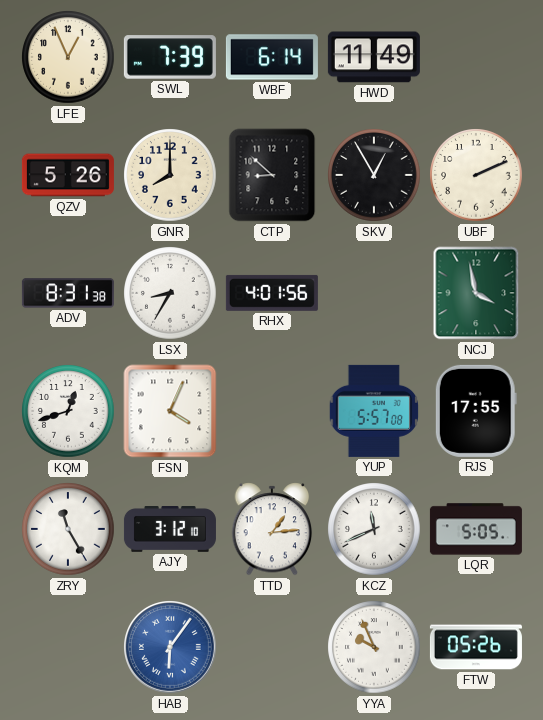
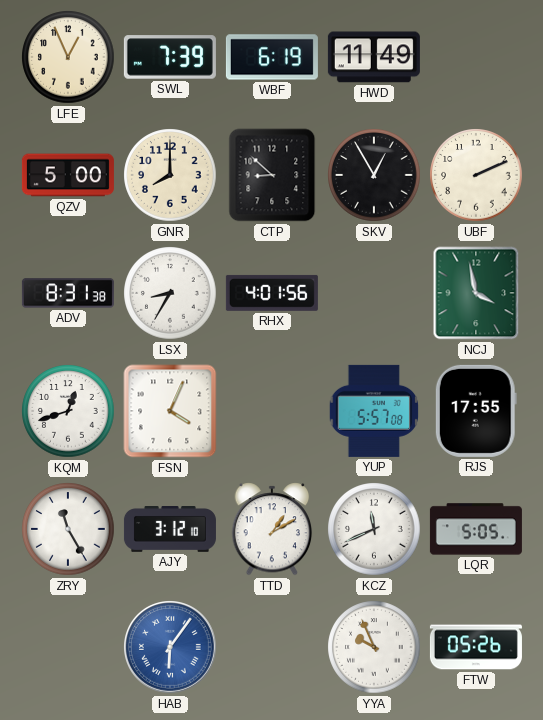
WBF: 6:14 -> 6:19 (272, 57)
QZV: 5:26 -> 5:00 (68, 175)
TTD: 1:14 -> 1:10 (272, 529)
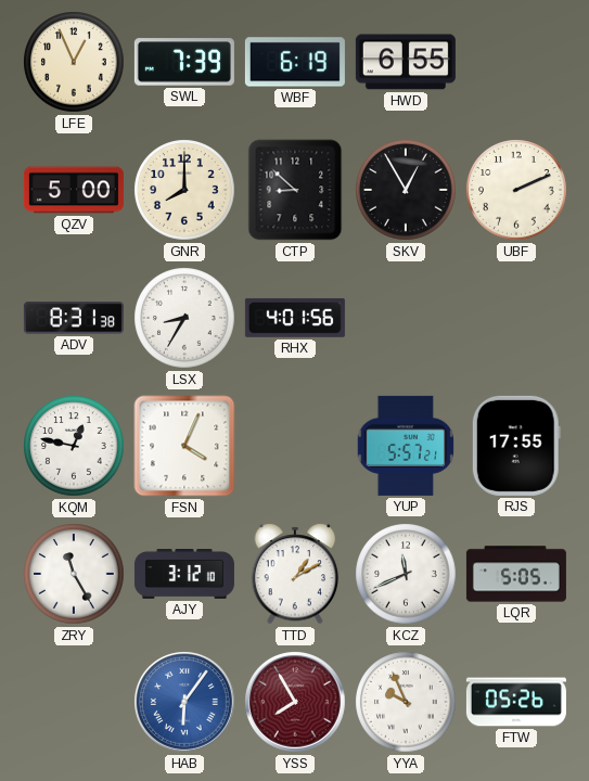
HWD: 11:49 -> 6:55 (406, 62)
NCJ: 3:58 -> none (476, 293)
KQM: 12:42 -> 12:47 (74, 446)
YUP: 5:57:08 -> 5:57:21 (405, 446)
YSS: none -> 7:55 (296, 703)
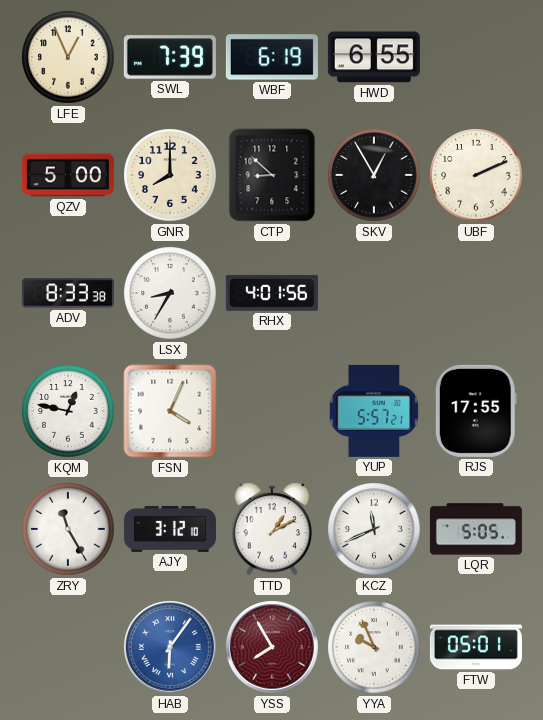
ADV: 8:31 -> 8:33 (68, 293)
FTW: 05:26 -> 05:01 (476, 647)
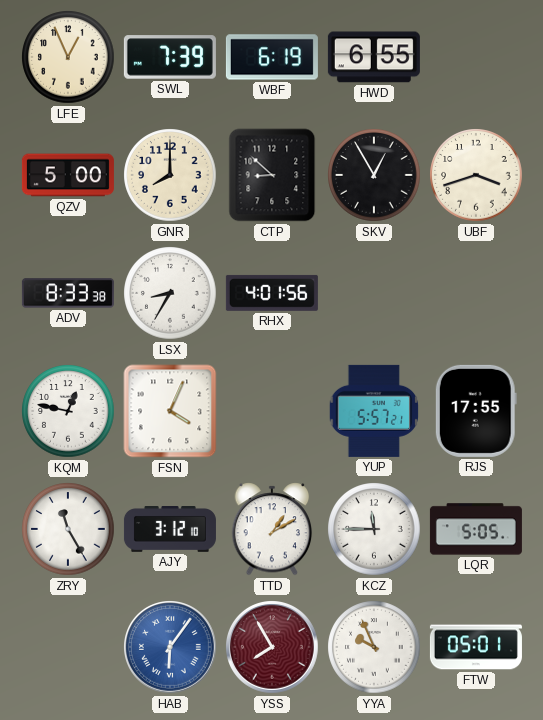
UBF: 2:11 -> 3:42 (476, 175)
KCZ: 11:41 -> 11:45 (374, 529)
